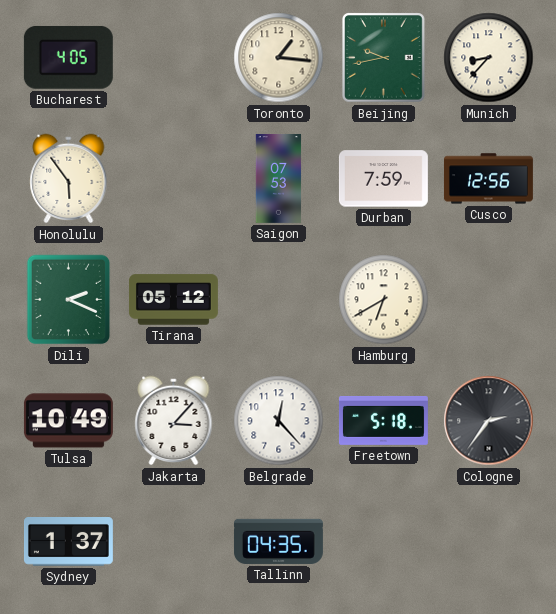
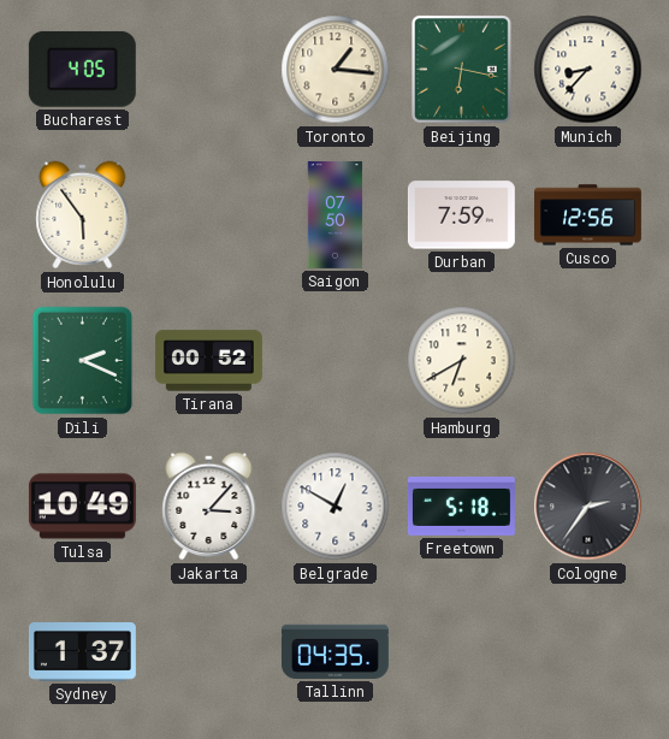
Beijing: 9:43 -> 6:17 (462, 70)
Saigon: 07:53 -> 07:50 (336, 214)
Tirana: 05:12 -> 00:52 (208, 361)
Belgrade: 12:23 -> 12:50 (336, 507)
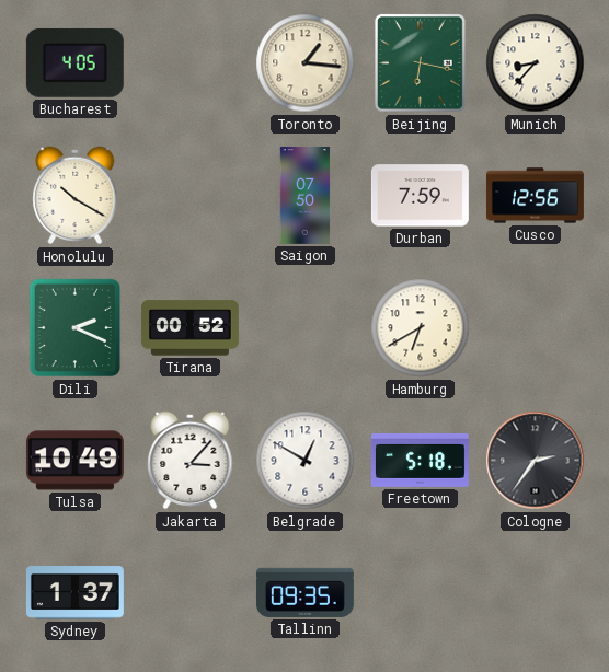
Honolulu: 5:54 -> 10:20 (76, 196)
Tallinn: 04:35 -> 09:35 (304, 592)
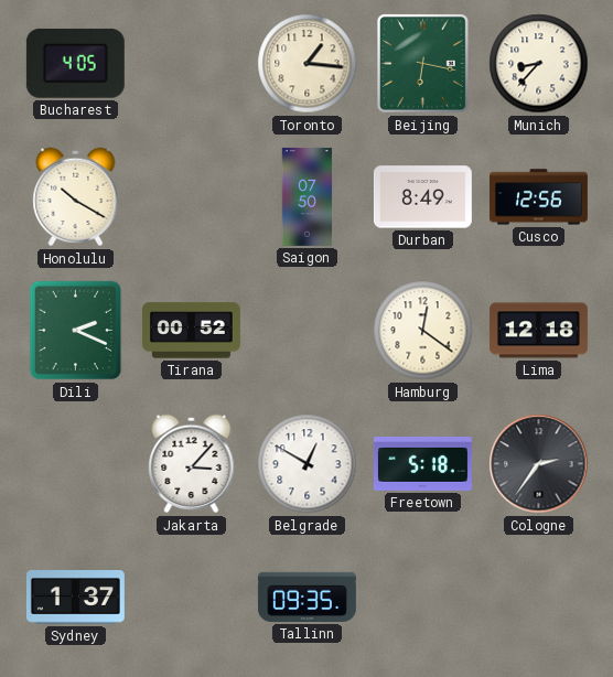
Durban: 7:59 -> 8:49 (422, 197)
Hamburg: 6:40 -> 12:21 (423, 331)
Lima: none -> 12:18 (538, 331)
Tulsa: 10:49 -> none (74, 461)
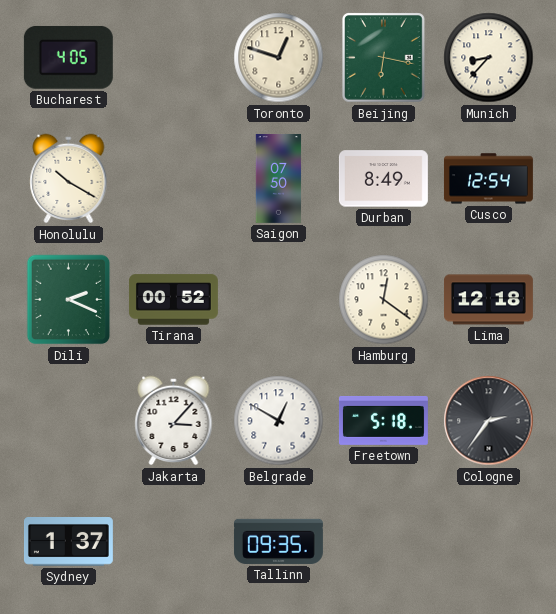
Toronto: 1:16 -> 12:48 (279, 58)
Cusco: 12:56 -> 12:54 (488, 179)
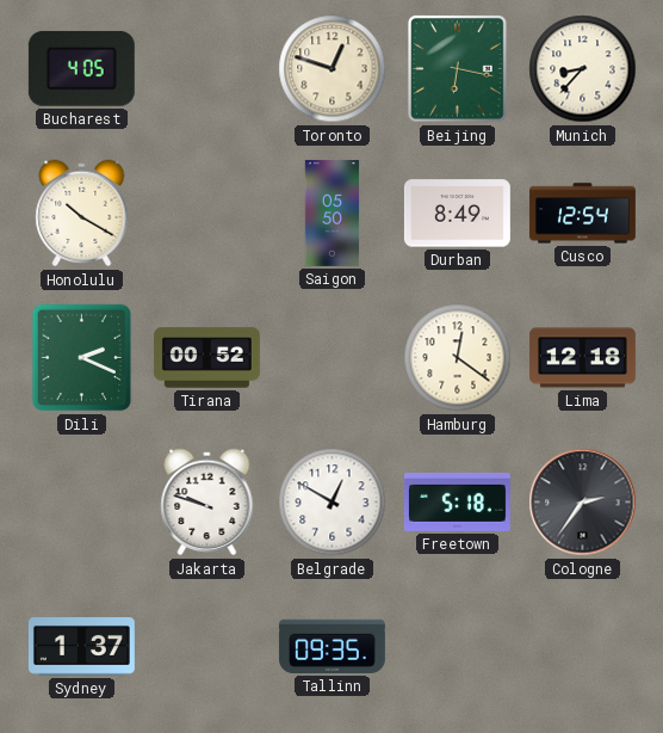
Saigon: 07:50 -> 05:50 (333, 212)
Jakarta: 3:07 -> 9:48 (207, 503)
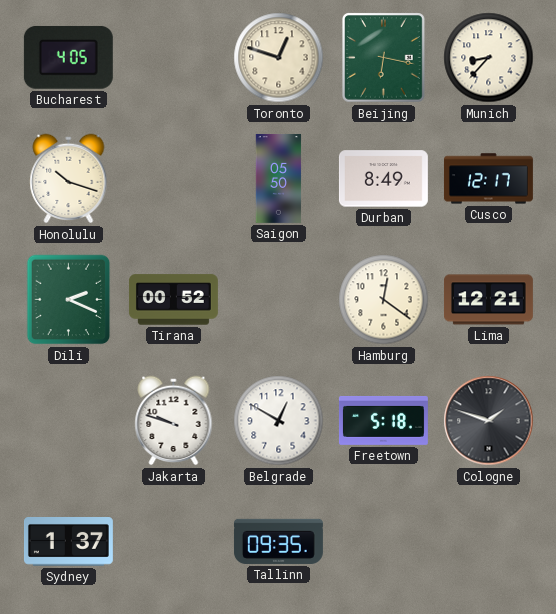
Honolulu: 10:20 -> 10:18 (69, 179)
Cusco: 12:54 -> 12:17 (488, 179)
Lima: 12:18 -> 12:21 (488, 300)
Cologne: 2:36 -> 1:48 (489, 421)
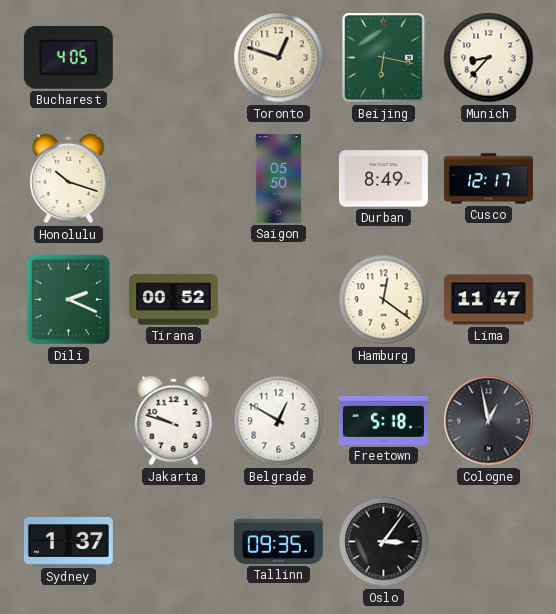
Lima: 12:21 -> 11:47 (488, 300)
Cologne: 1:48 -> 12:58 (489, 421)
Oslo: none -> 3:06 (384, 542)
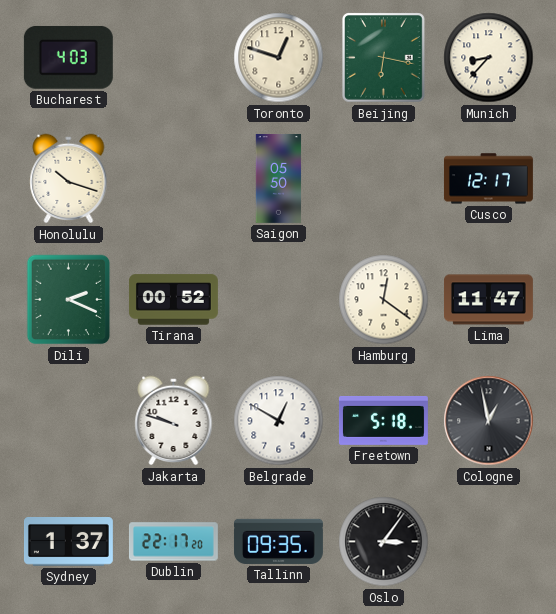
Bucharest: 4:05 -> 4:03 (68, 57)
Durban: 8:49 -> none (383, 179)
Dublin: none -> 22:17 (173, 542)
